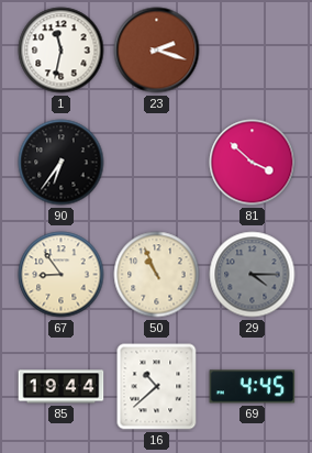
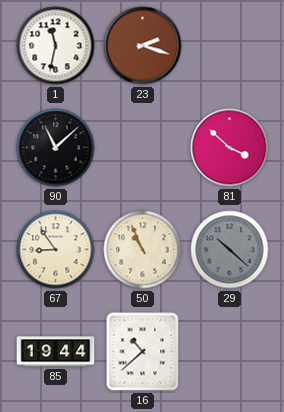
90: 6:36 -> 11:08 (56, 148)
29: 4:15 -> 10:22 (230, 250)
69: 4:45 -> none (253, 387)
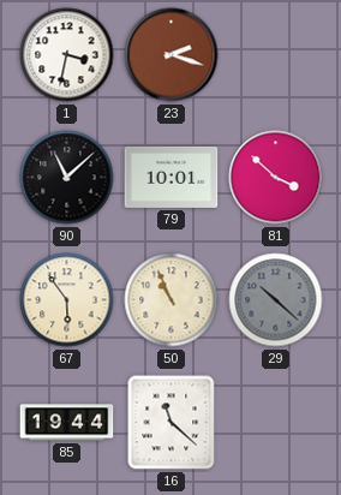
1: 11:32 -> 3:32 (67, 55)
79: none -> 10:01 (172, 177)
67: 8:54 -> 5:54 (67, 300)
16: 10:38 -> 11:22 (172, 423)
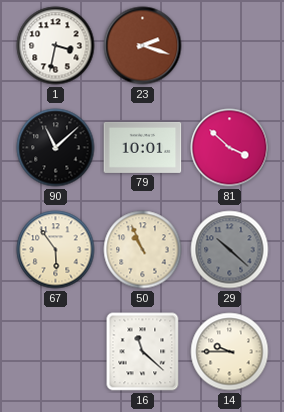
85: 19:44 -> none (67, 423)
14: none -> 9:45 (230, 352)
